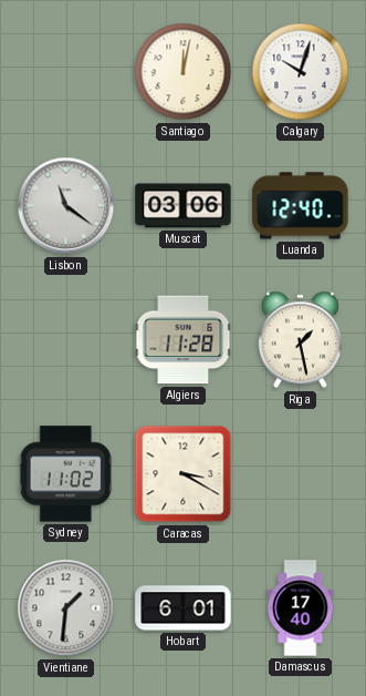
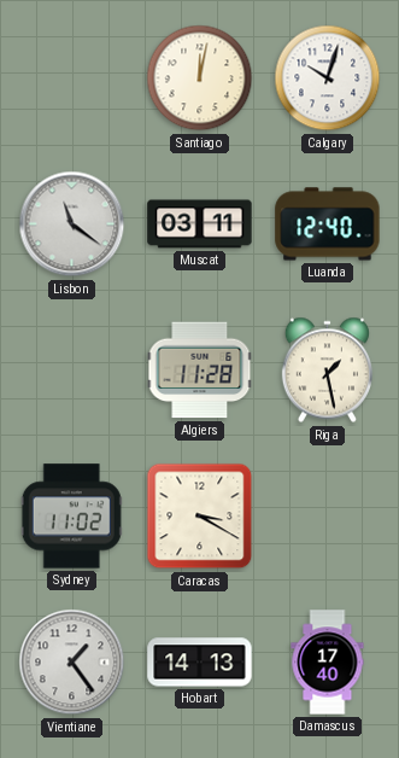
Muscat: 03:06 -> 03:11 (200, 225)
Vientiane: 1:31 -> 1:24 (72, 663)
Hobart: 6:01 -> 14:13 (200, 663)
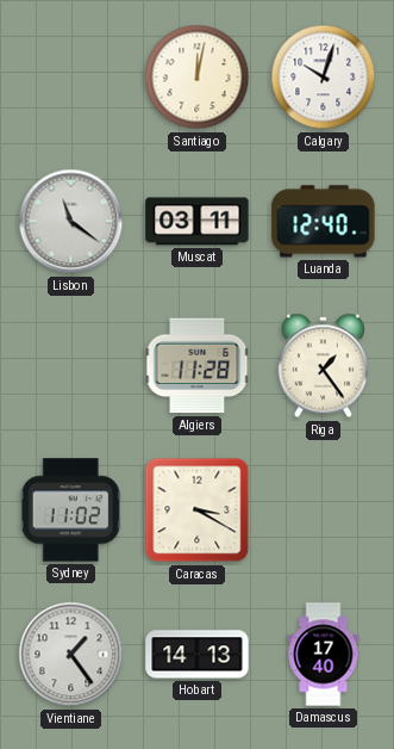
Riga: 1:28 -> 1:24 (323, 366)
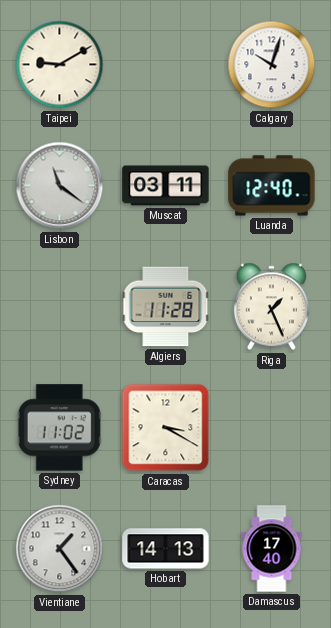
Taipei: none -> 9:10 (60, 65)
Santiago: 12:02 -> none (198, 78)
Riga: 1:24 -> 1:26 (271, 307)
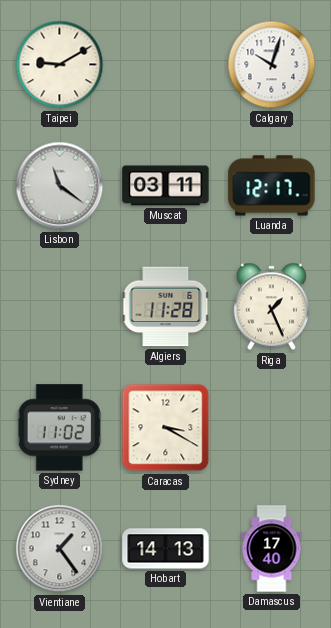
Luanda: 12:40 -> 12:17 (272, 186)
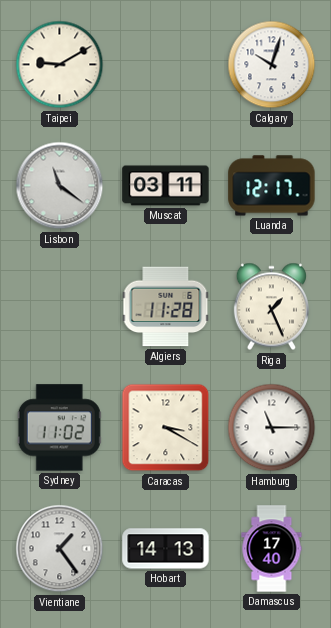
Hamburg: none -> 11:15 (272, 428)
